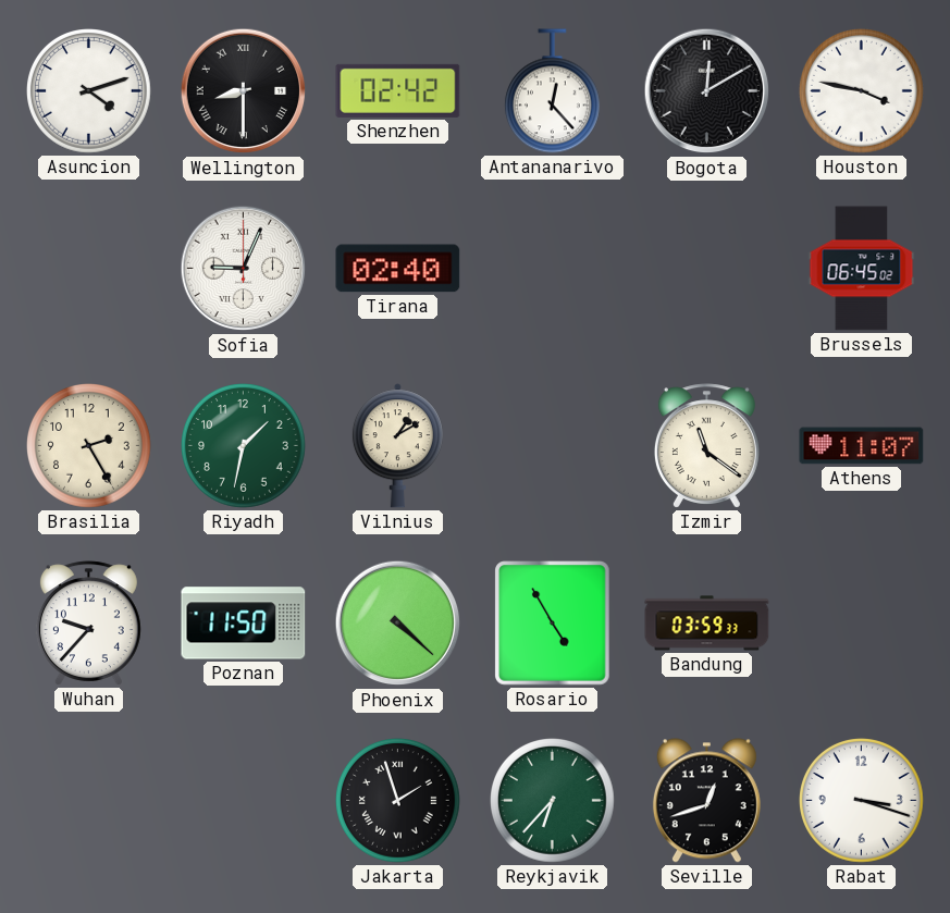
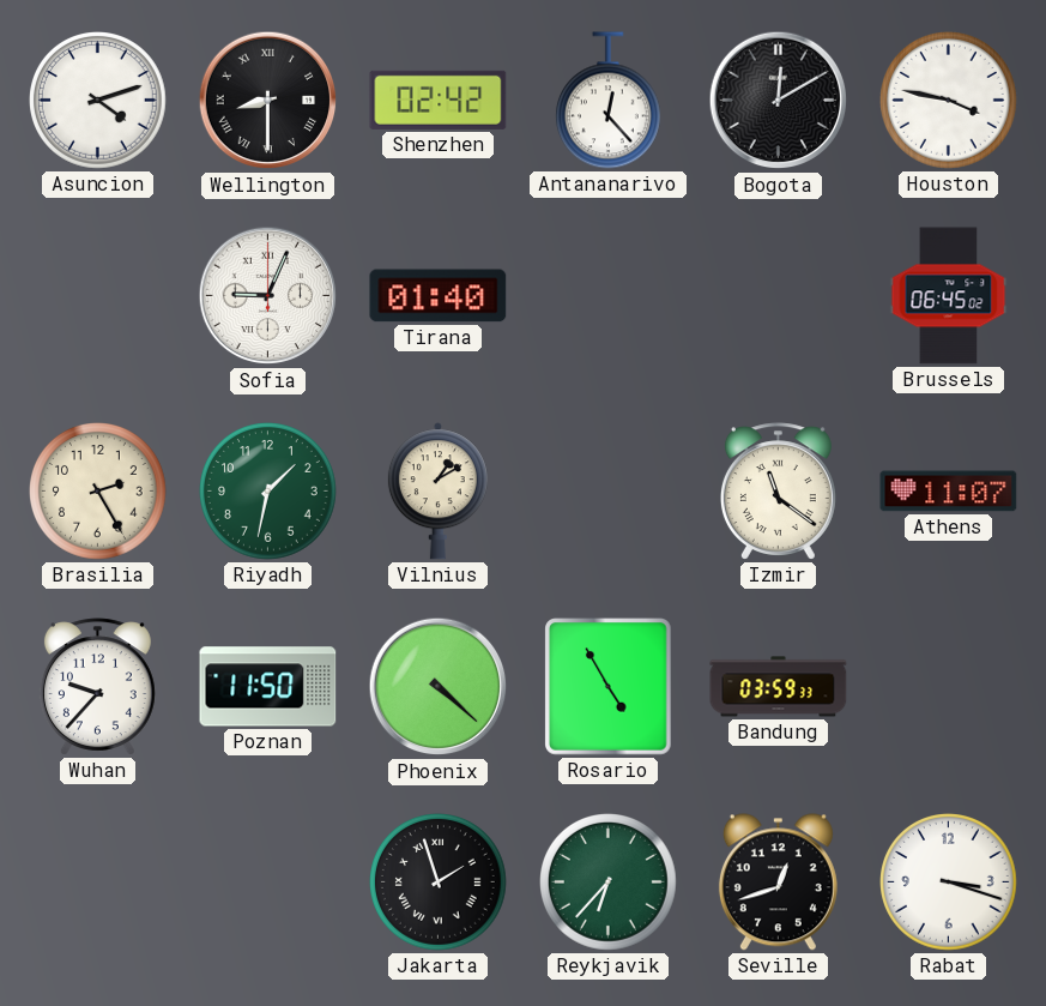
Tirana: 02:40 -> 01:40 (439, 296)
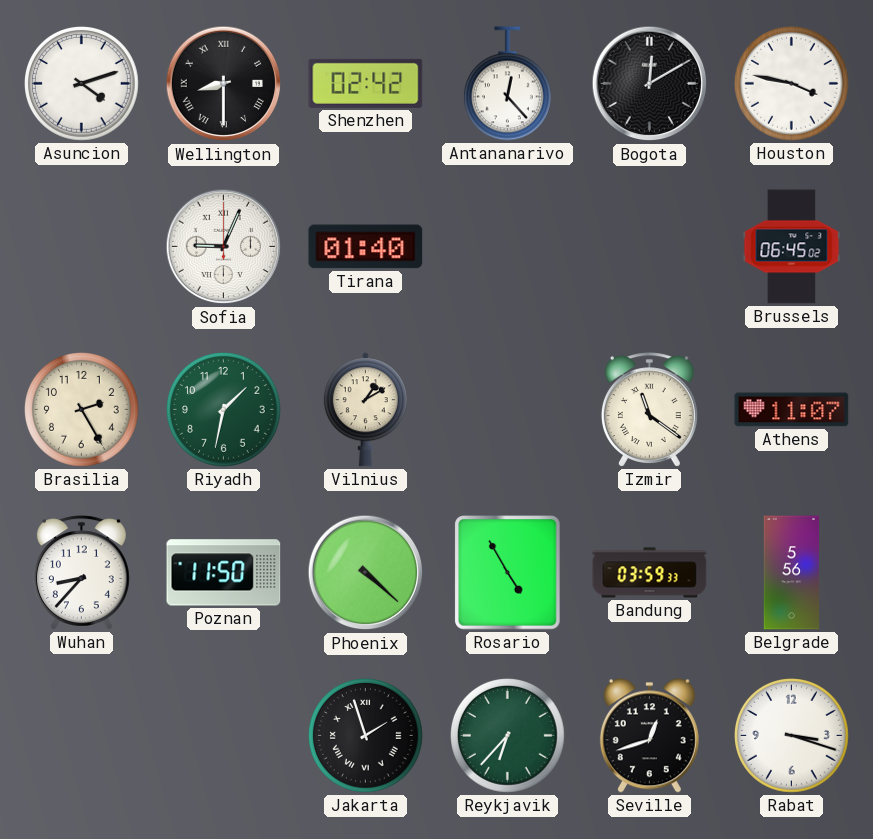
Wuhan: 9:37 -> 8:37 (81, 573)
Belgrade: none -> 5:56 (792, 573)
